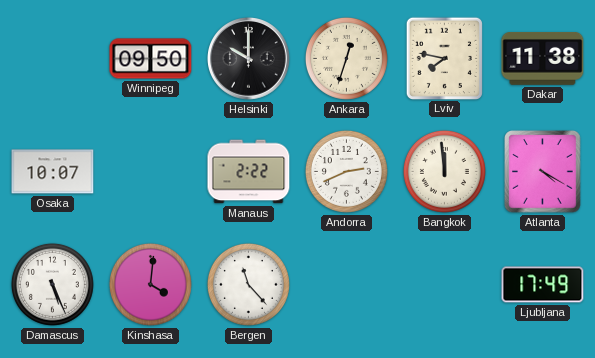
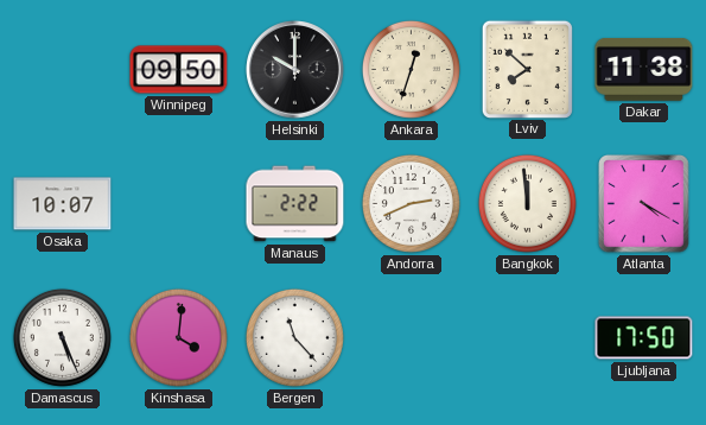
Lviv: 7:47 -> 7:52 (527, 69)
Ljubljana: 17:49 -> 17:50 (644, 338)
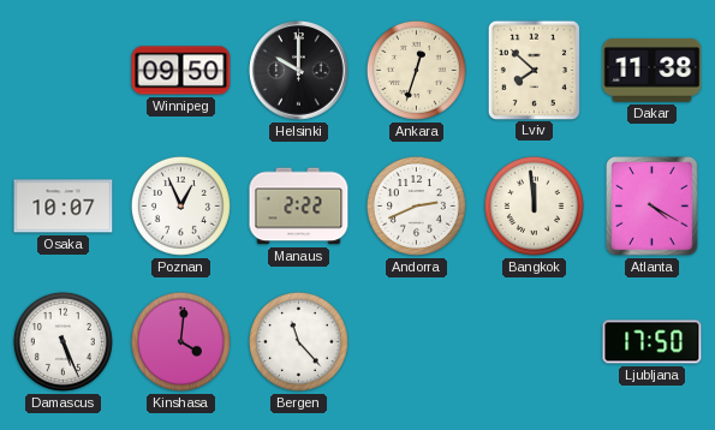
Poznan: none -> 12:56 (180, 205)
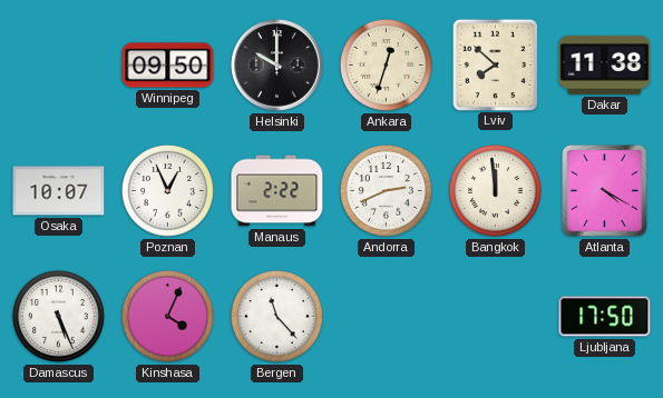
Kinshasa: 4:01 -> 4:04 (167, 316)
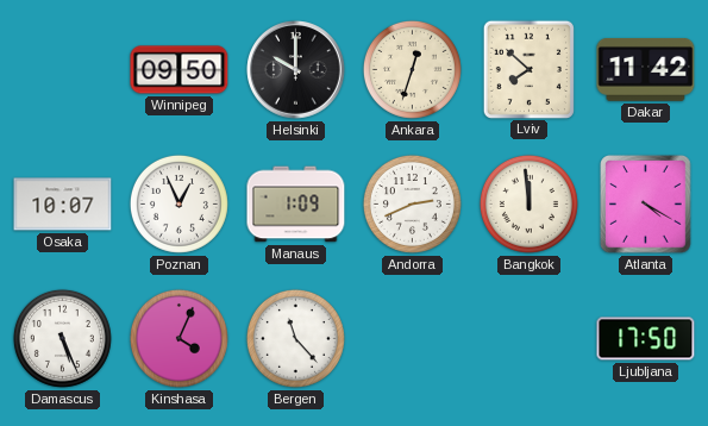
Dakar: 11:38 -> 11:42 (646, 70)
Manaus: 2:22 -> 1:09 (296, 205)
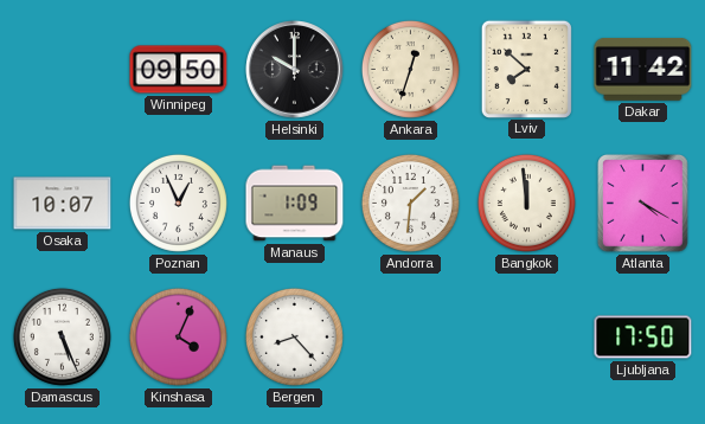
Andorra: 2:41 -> 1:31 (410, 203)
Bergen: 11:23 -> 8:23 (294, 336)
